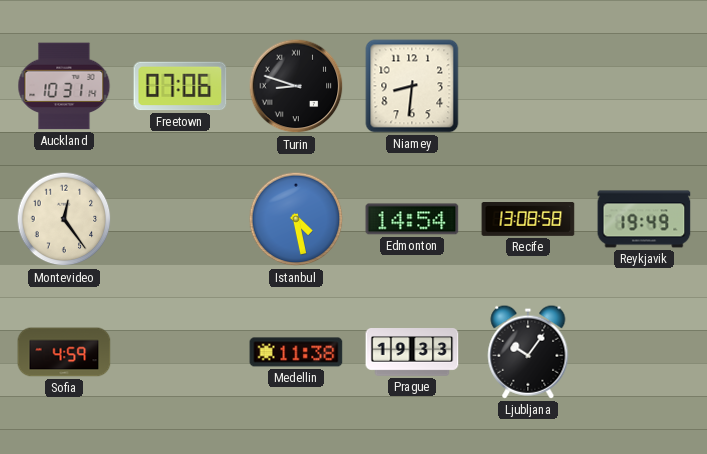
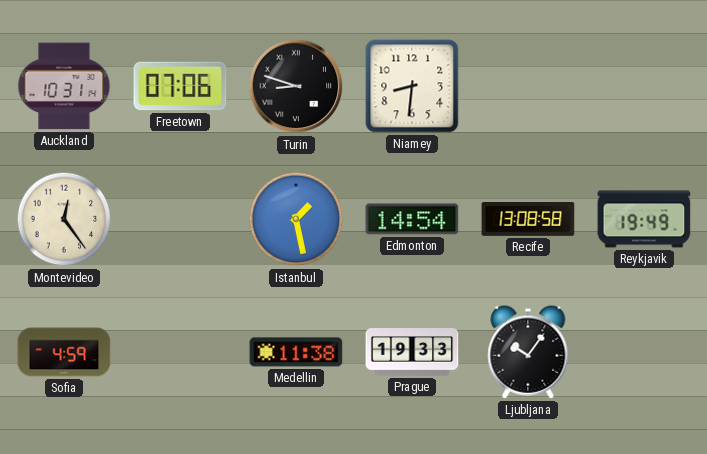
Istanbul: 4:28 -> 1:28 (296, 219)
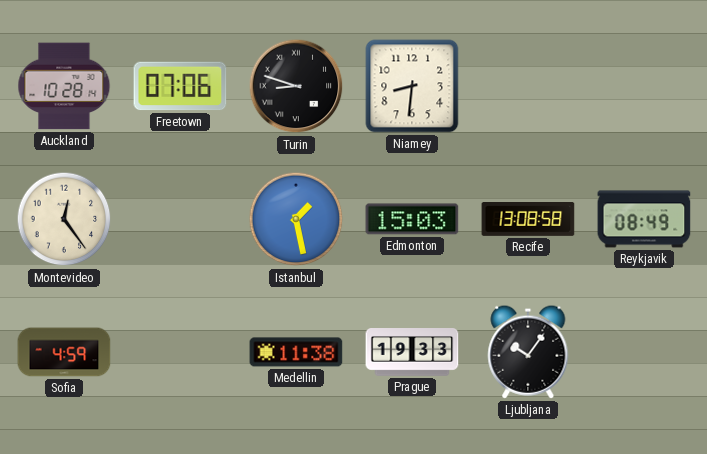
Auckland: 10:31 -> 10:28 (64, 86)
Edmonton: 14:54 -> 15:03 (412, 219)
Reykjavik: 19:49 -> 08:49 (644, 219)
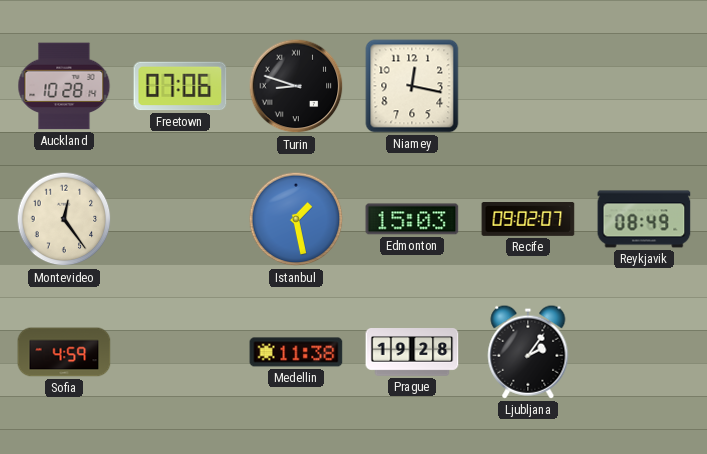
Niamey: 8:31 -> 12:17 (412, 86)
Recife: 13:08 -> 09:02 (528, 219)
Prague: 19:33 -> 19:28 (412, 352)
Ljubljana: 10:06 -> 2:06 (528, 352)
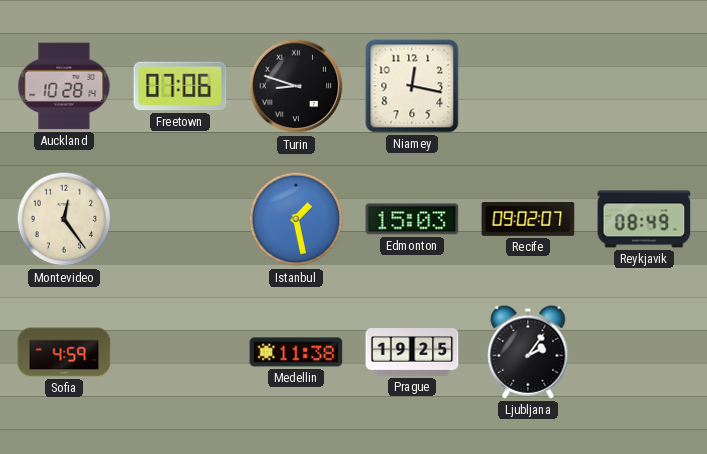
Prague: 19:28 -> 19:25 (412, 352)
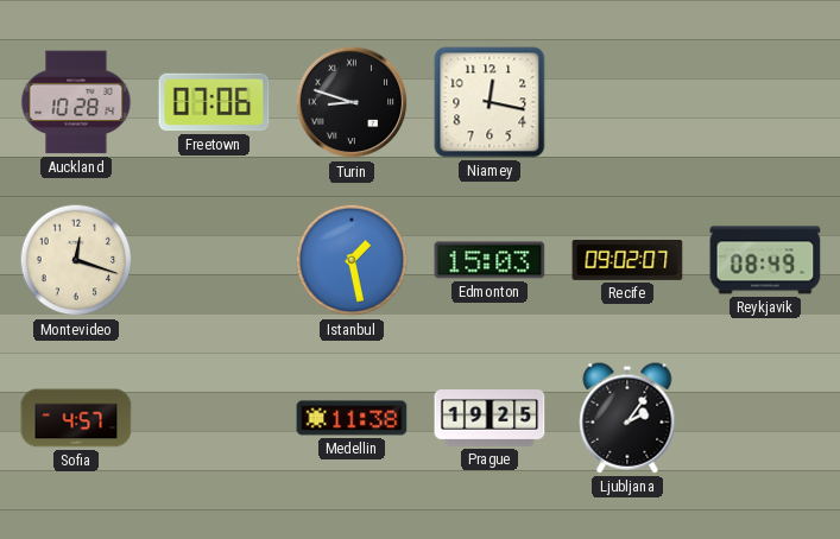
Montevideo: 12:24 -> 12:18 (76, 260)
Sofia: 4:59 -> 4:57 (76, 418)
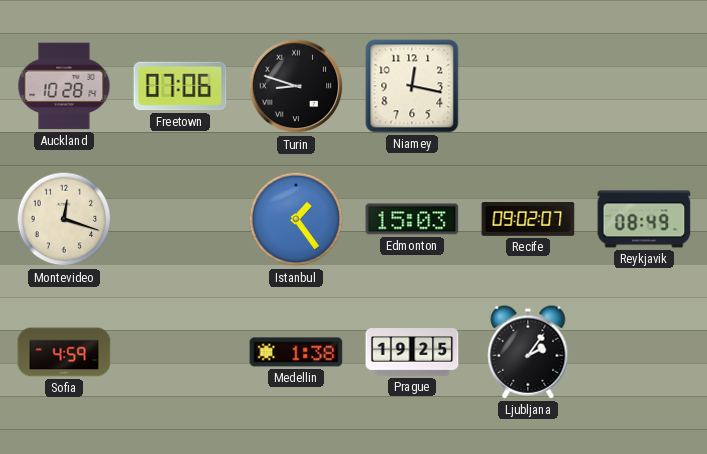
Istanbul: 1:28 -> 1:24 (296, 219)
Sofia: 4:57 -> 4:59 (64, 352)
Medellin: 11:38 -> 1:38 (296, 352)
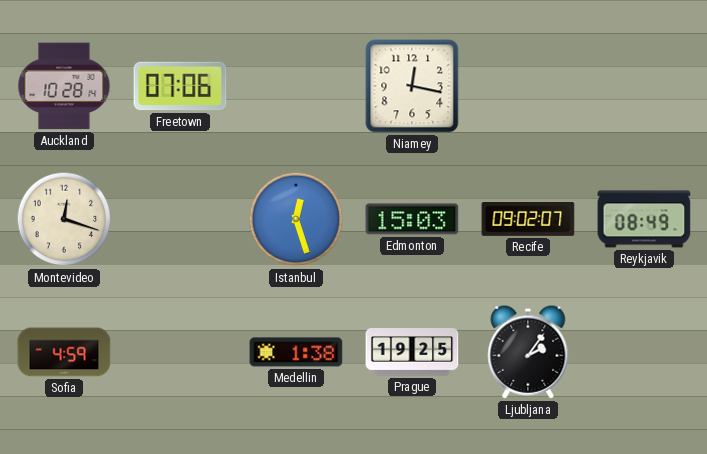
Turin: 8:48 -> none (296, 86)
Istanbul: 1:24 -> 12:27 (296, 219)
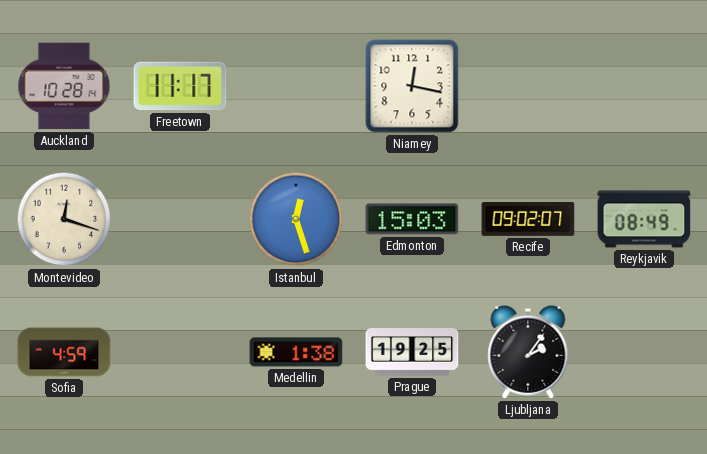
Freetown: 07:06 -> 11:17 (180, 86)
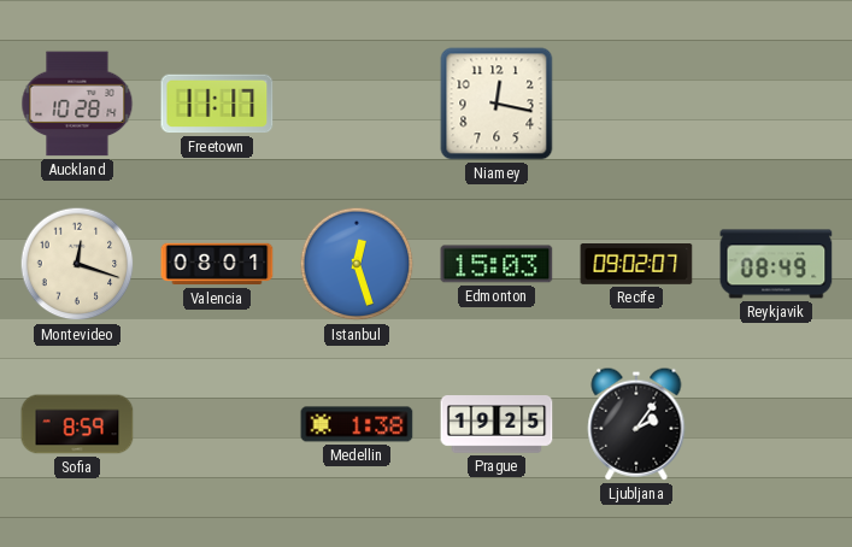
Valencia: none -> 08:01 (217, 264)
Sofia: 4:59 -> 8:59 (77, 424)
